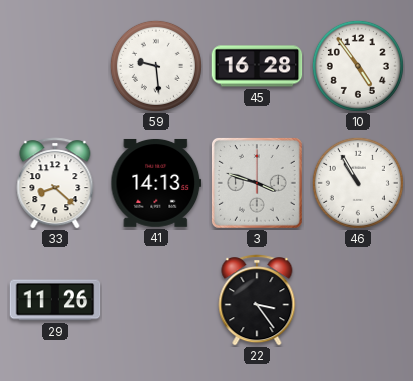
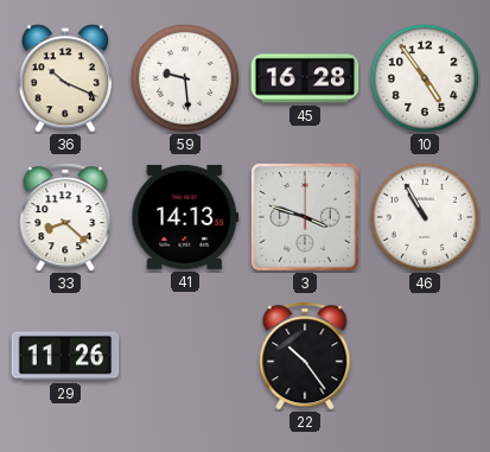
36: none -> 10:19 (64, 78)
22: 3:24 -> 10:24 (305, 356)
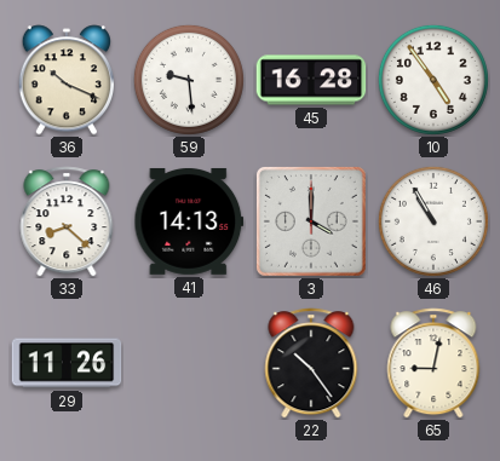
3: 3:48 -> 4:00 (312, 223)
65: none -> 9:02 (433, 363)
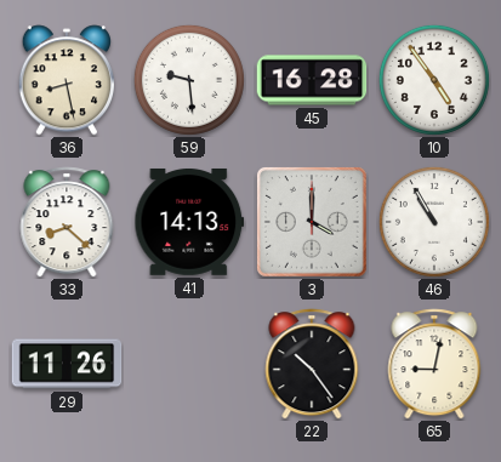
36: 10:19 -> 8:28 (66, 80)
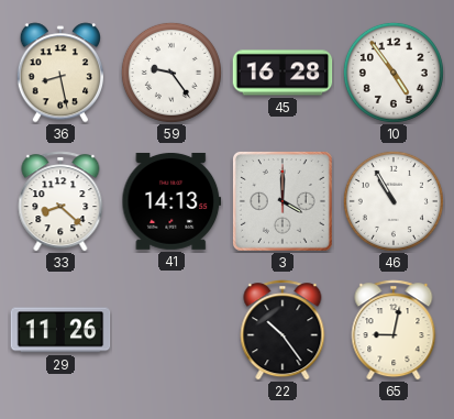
59: 9:29 -> 9:24 (171, 73)
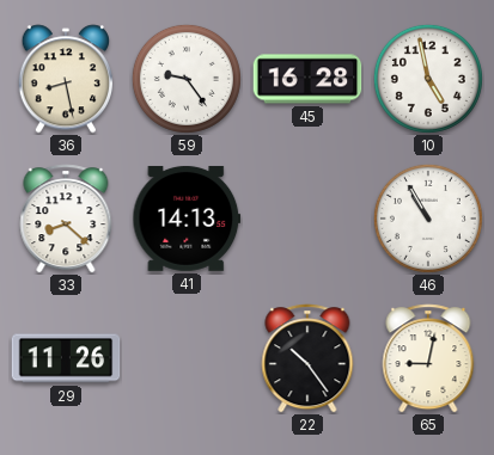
10: 4:54 -> 4:58 (428, 79)
3: 4:00 -> none (284, 202)
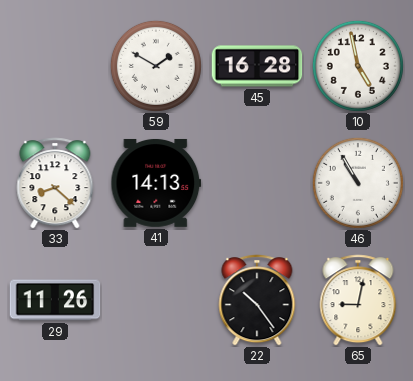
36: 8:28 -> none (65, 79)
59: 9:24 -> 1:50 (156, 66)
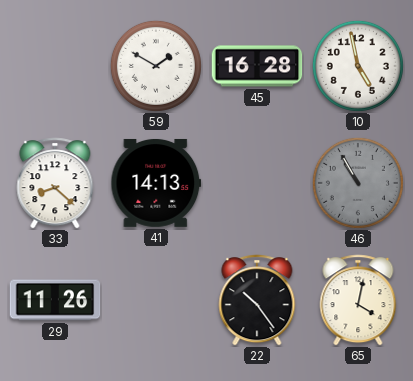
46 dial: white -> grey (358, 183)
65: 9:02 -> 4:02 (358, 300)
